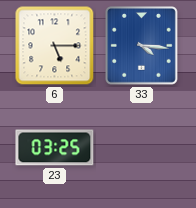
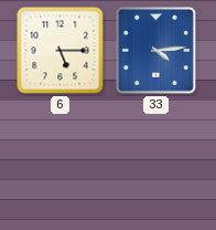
33: 4:16 -> 4:14 (156, 51)
23: 03:25 -> none (55, 148)
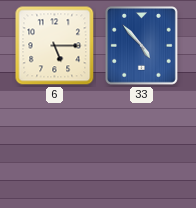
33: 4:14 -> 4:53 (142, 46)
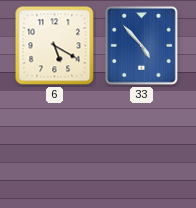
6: 5:15 -> 5:20 (55, 46)
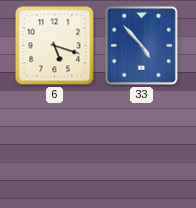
6: 5:20 -> 5:18 (55, 46)
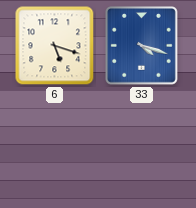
33: 4:53 -> 4:18 (142, 46)
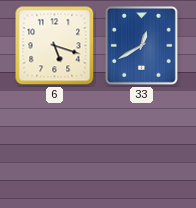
33: 4:18 -> 12:40 (142, 46)
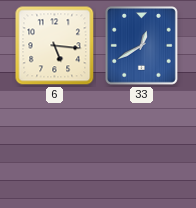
6: 5:18 -> 5:16 (55, 46)
